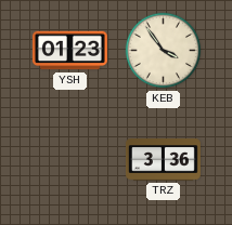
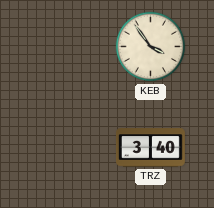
YSH: 01:23 -> none (69, 51)
TRZ: 3:36 -> 3:40 (150, 148)
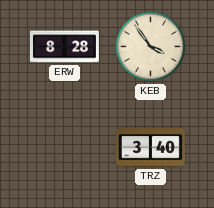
ERW: none -> 8:28 (64, 47)
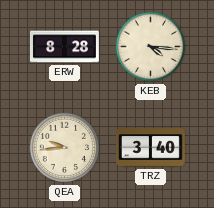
KEB: 3:54 -> 4:16 (151, 47)
QEA: none -> 9:44 (65, 148)
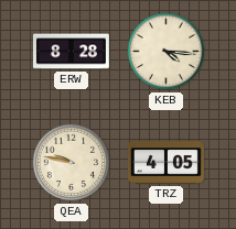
QEA: 9:44 -> 9:47 (72, 163)
TRZ: 3:40 -> 4:05 (165, 163)
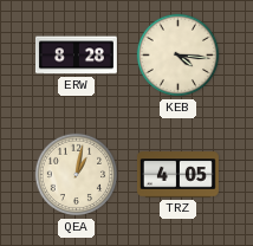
QEA: 9:47 -> 1:02 (77, 175)
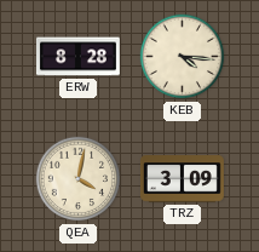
QEA: 1:02 -> 4:02 (79, 179)
TRZ: 4:05 -> 3:09 (182, 179)
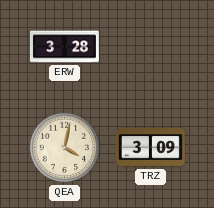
ERW: 8:28 -> 3:28 (64, 47)
KEB: 4:16 -> none (183, 57)
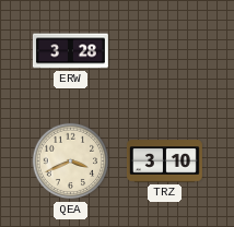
QEA: 4:02 -> 3:41 (71, 162)
TRZ: 3:09 -> 3:10 (164, 162)
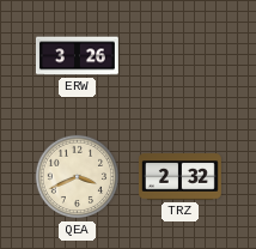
ERW: 3:28 -> 3:26 (77, 56)
TRZ: 3:10 -> 2:32 (179, 177)
